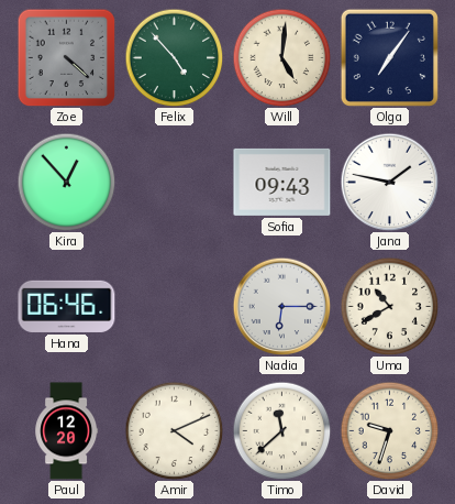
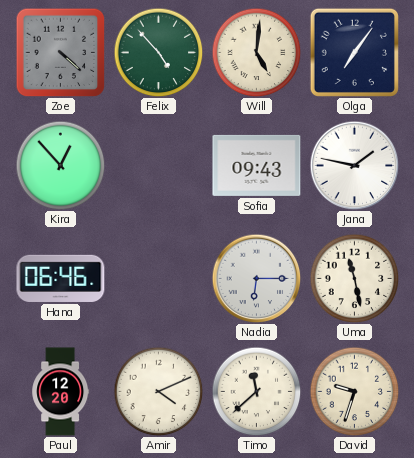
Uma: 10:40 -> 11:28 (354, 278)
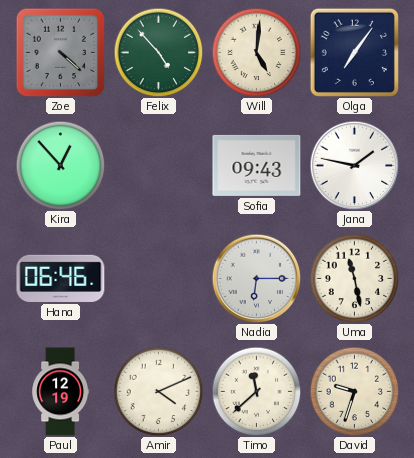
Paul: 12:20 -> 12:19 (61, 392)
